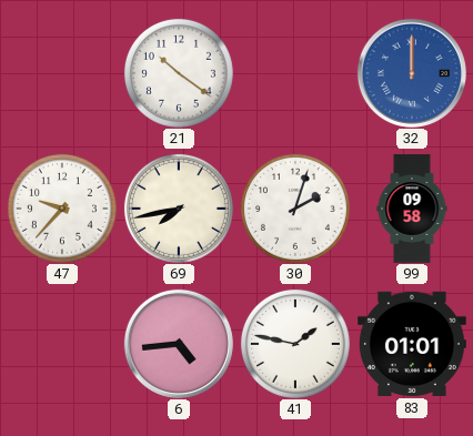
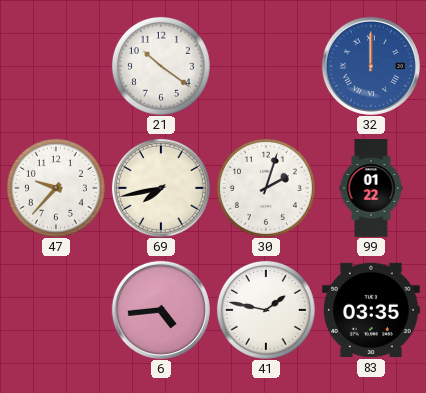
99: 09:58 -> 01:22 (371, 188)
83: 01:01 -> 03:35 (372, 310)
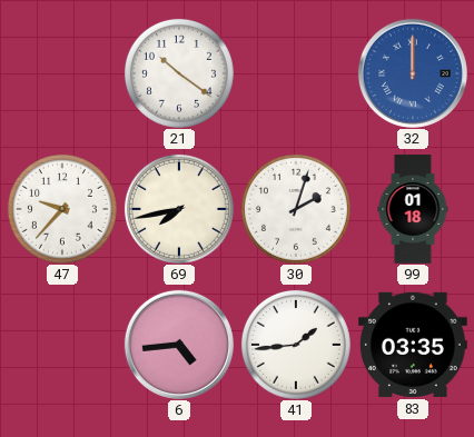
99: 01:22 -> 01:18 (413, 209)
41: 1:47 -> 1:44 (296, 345)
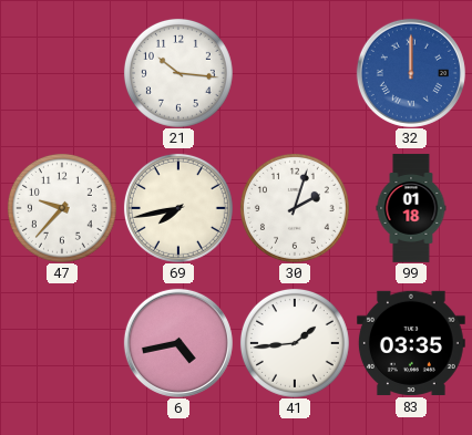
21: 10:21 -> 10:16 (178, 73)
6: 4:44 -> 4:43 (178, 343)
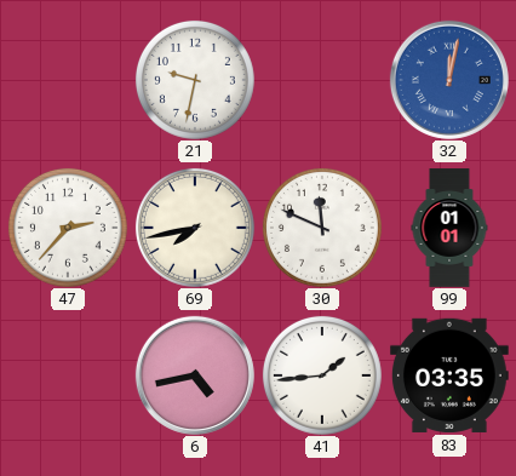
21: 10:16 -> 9:32 (195, 80)
32: 12:00 -> 12:02 (449, 80)
47: 9:37 -> 2:37 (68, 228)
30: 2:03 -> 11:49 (322, 228)
99: 01:18 -> 01:01 (449, 228)
